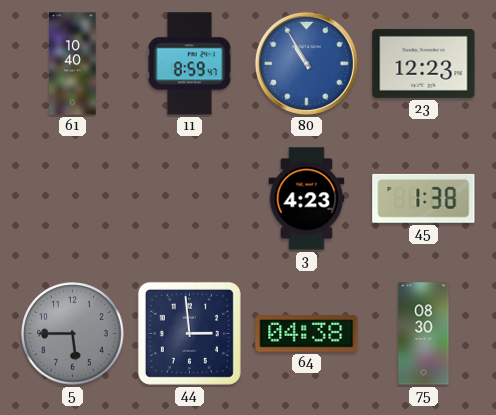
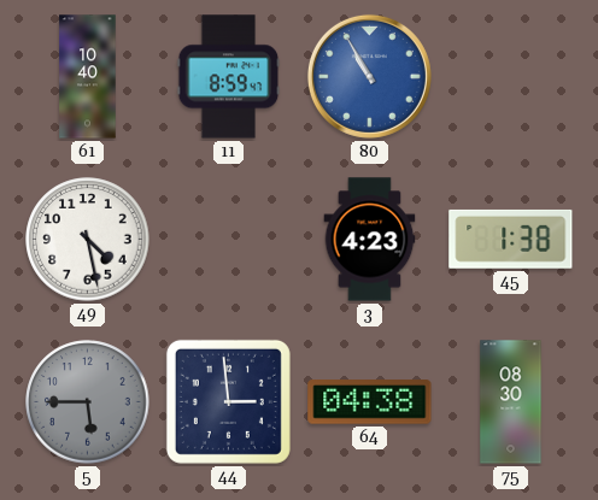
23: 12:23 -> none (424, 63)
49: none -> 4:28 (88, 240)
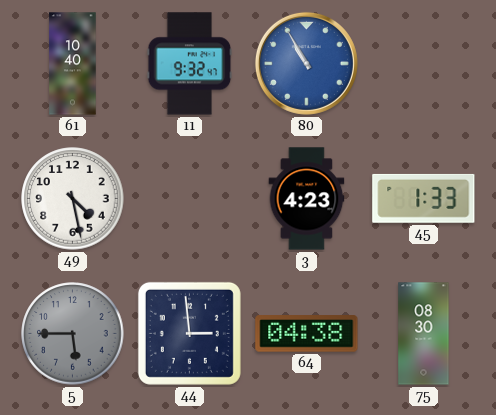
11: 8:59 -> 9:32 (190, 64)
45: 1:38 -> 1:33 (424, 198)
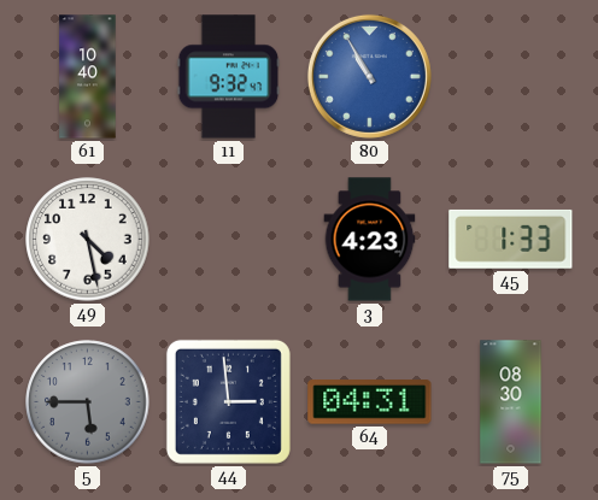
64: 04:38 -> 04:31 (370, 402)
